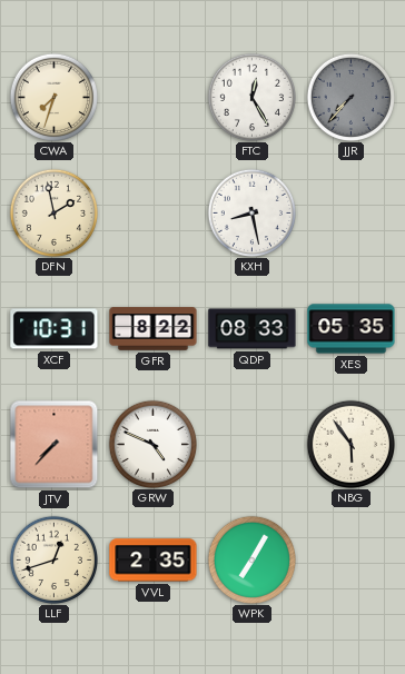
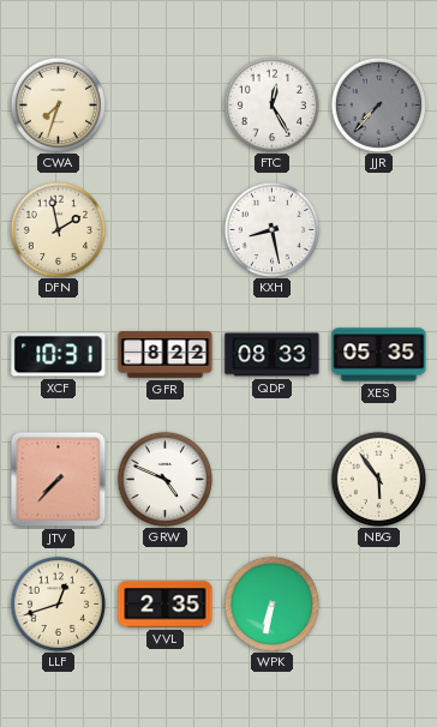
WPK: 7:05 -> 6:32 (271, 603)
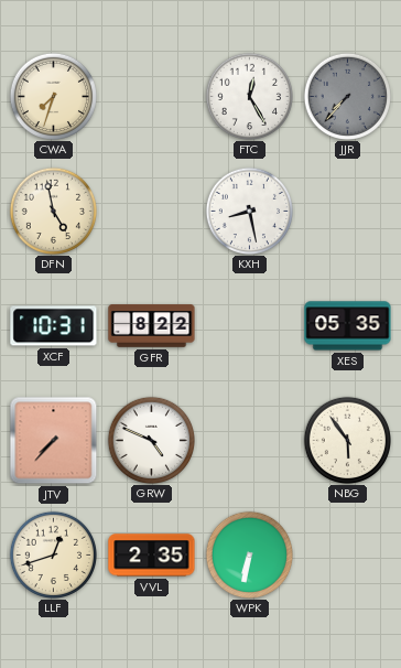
DFN: 1:58 -> 4:58 (53, 211)
QDP: 08:33 -> none (273, 355)
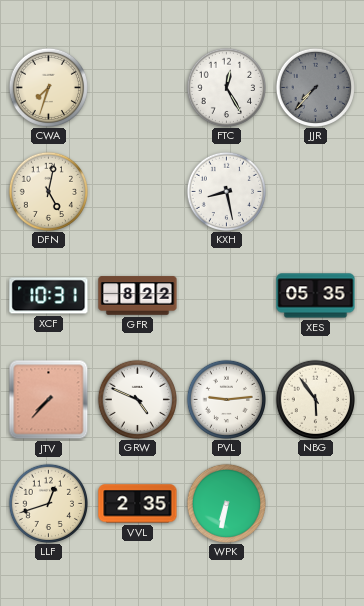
DFN: 4:58 -> 5:02 (48, 191)
PVL: none -> 9:14 (226, 399)
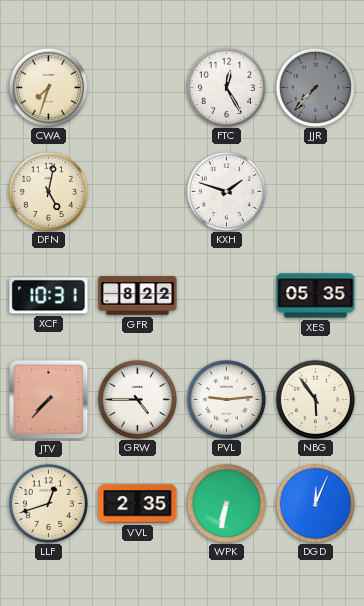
KXH: 8:28 -> 1:48 (226, 191)
GRW: 4:49 -> 4:45 (137, 399)
DGD: none -> 12:04 (315, 503)
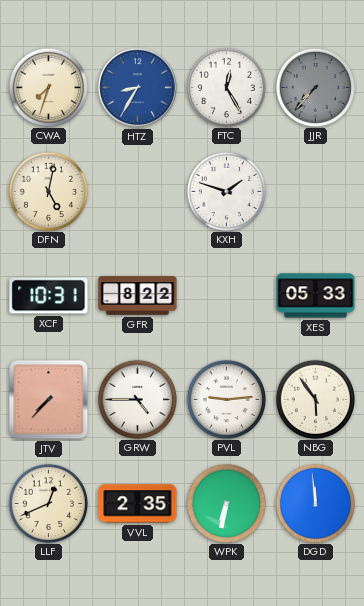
HTZ: none -> 8:35 (137, 87)
XES: 05:35 -> 05:33 (316, 296)
LLF: 12:42 -> 12:41 (48, 503)
DGD: 12:04 -> 11:59 (315, 503)
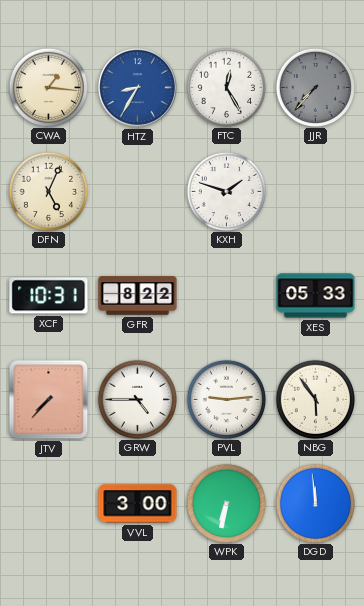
CWA: 7:33 -> 1:16 (48, 87)
DFN: 5:02 -> 5:04 (48, 191)
LLF: 12:41 -> none (48, 503)
VVL: 2:35 -> 3:00 (138, 504)
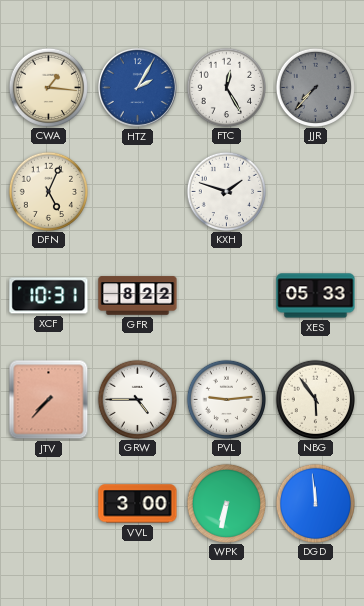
HTZ: 8:35 -> 2:05 (137, 87)
